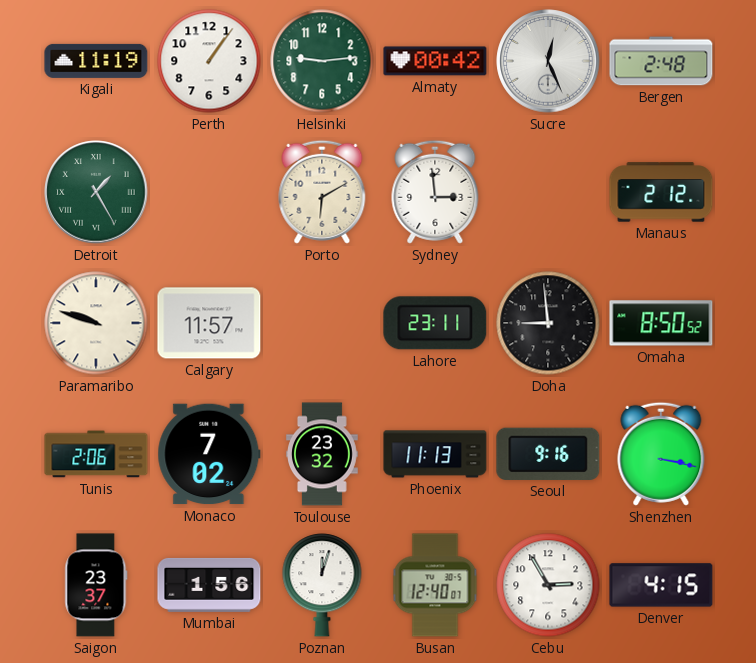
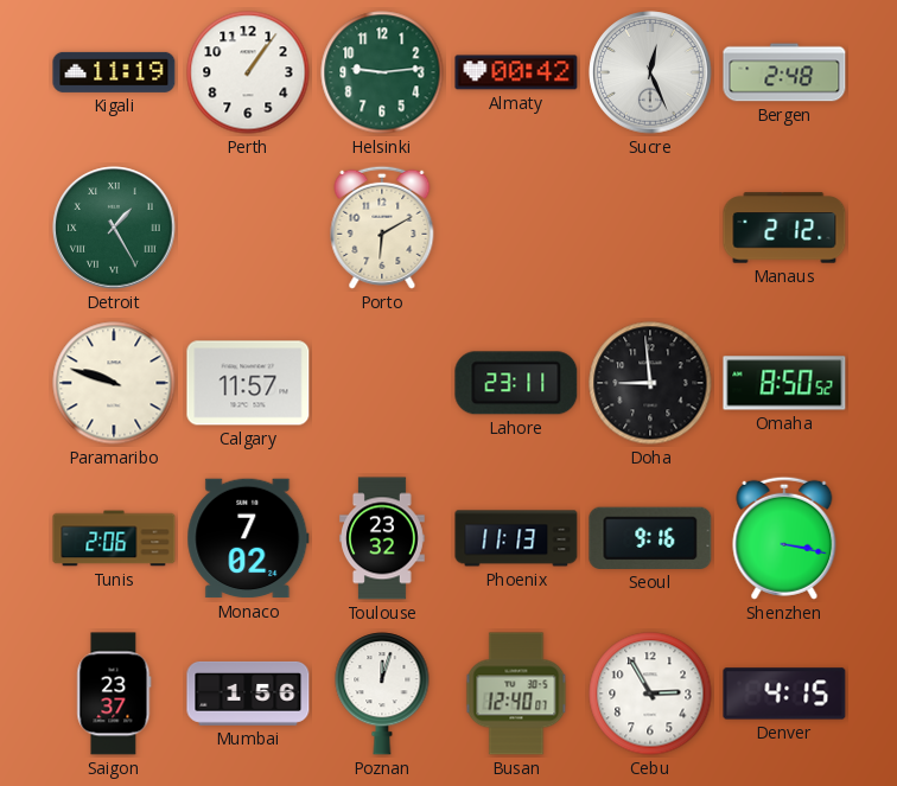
Sydney: 2:59 -> none (435, 192)
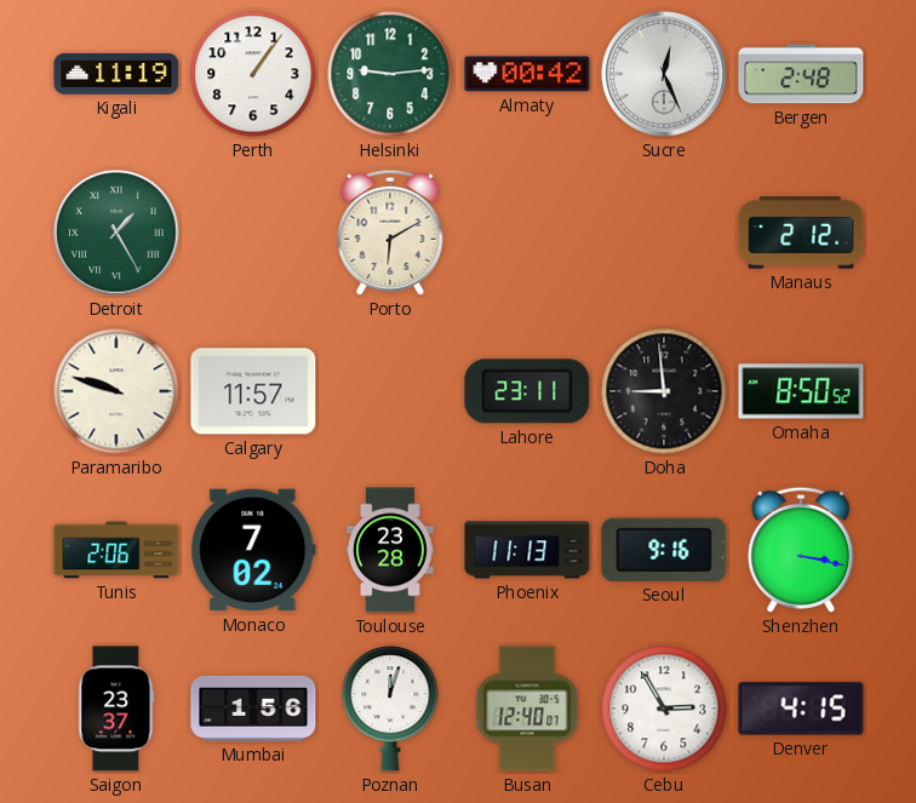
Toulouse: 23:32 -> 23:28 (391, 550)
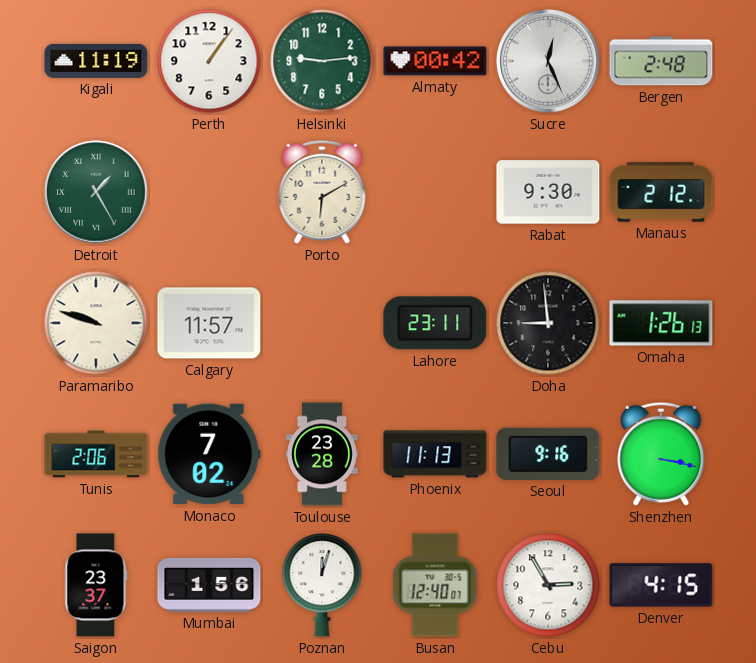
Rabat: none -> 9:30 (548, 192)
Omaha: 8:50 -> 1:26 (661, 323)
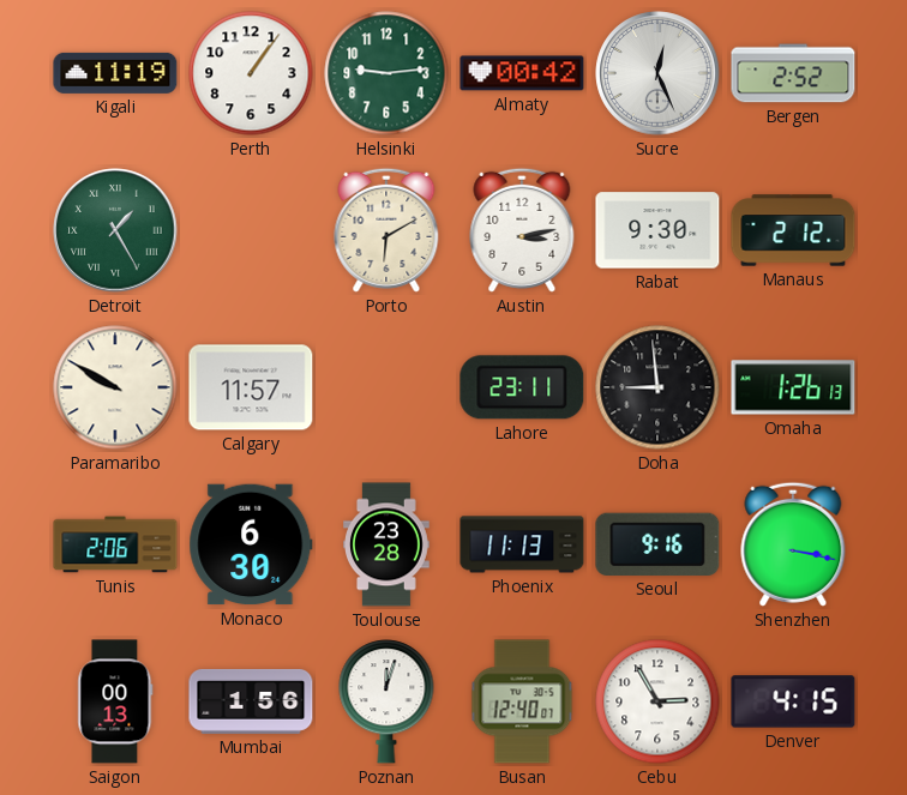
Bergen: 2:48 -> 2:52 (793, 73)
Austin: none -> 3:13 (522, 230)
Paramaribo: 9:48 -> 9:50 (115, 387)
Monaco: 7:02 -> 6:30 (251, 544)
Saigon: 23:37 -> 00:13 (115, 701)
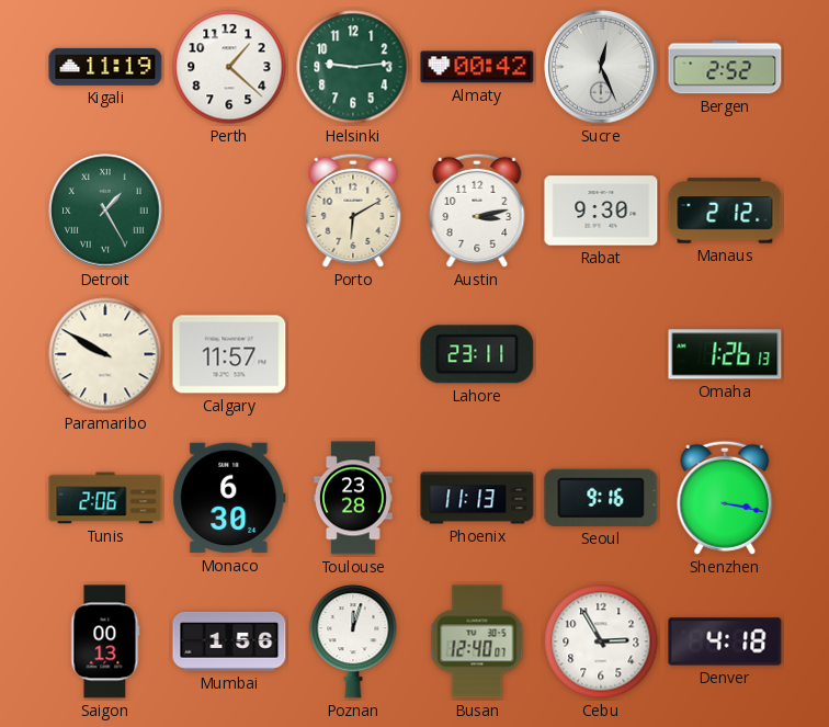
Perth: 1:06 -> 1:22 (229, 67)
Doha: 8:59 -> none (657, 387)
Denver: 4:15 -> 4:18 (725, 641)
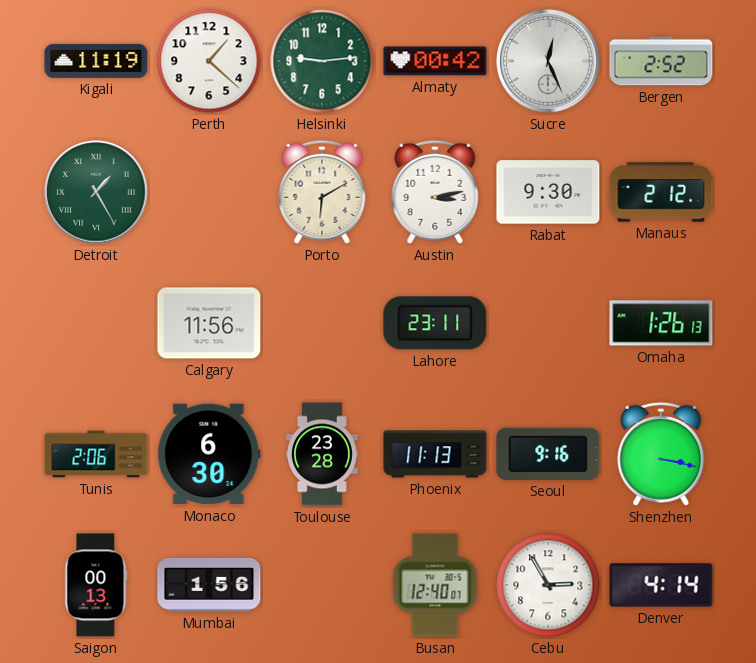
Paramaribo: 9:50 -> none (105, 354)
Calgary: 11:57 -> 11:56 (209, 323)
Poznan: 12:03 -> none (353, 641)
Denver: 4:18 -> 4:14 (661, 585)
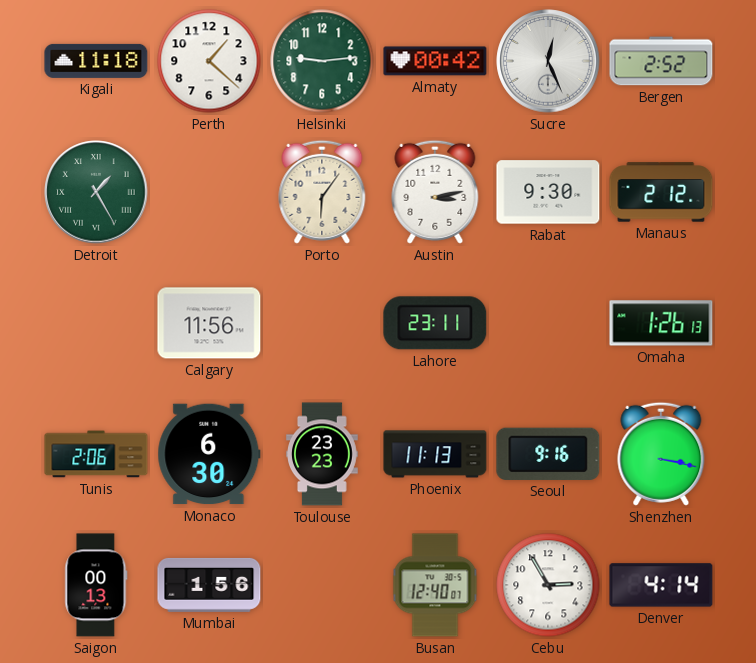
Kigali: 11:19 -> 11:18 (96, 61)
Porto: 6:10 -> 6:06 (322, 192)
Toulouse: 23:28 -> 23:23 (323, 454)
